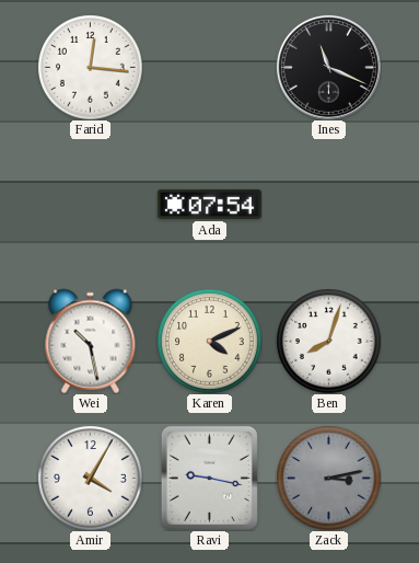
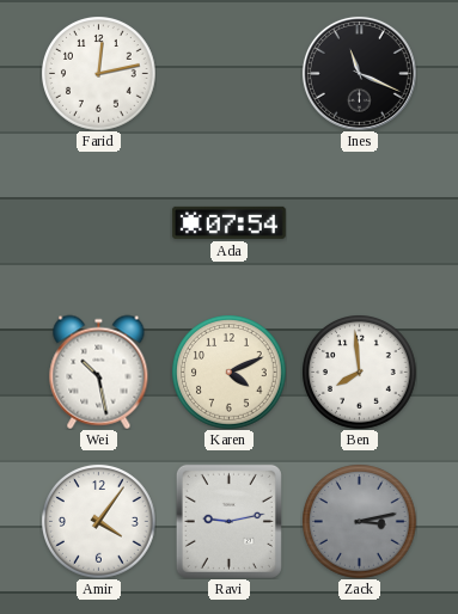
Farid: 12:16 -> 12:13 (99, 74)
Ben: 8:03 -> 7:59 (360, 373)
Amir: 4:05 -> 4:06 (99, 522)
Ravi: 9:17 -> 9:13 (228, 521)
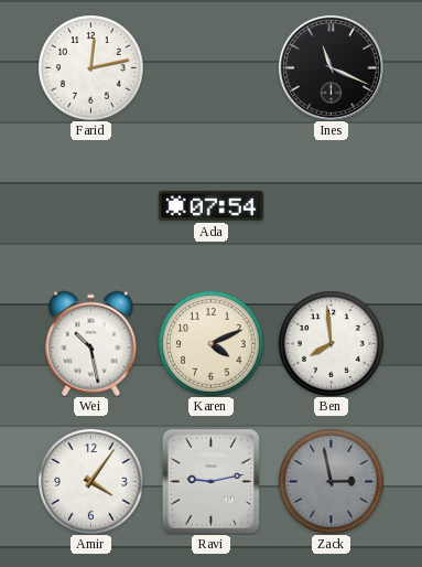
Zack: 3:13 -> 2:58 (332, 482)
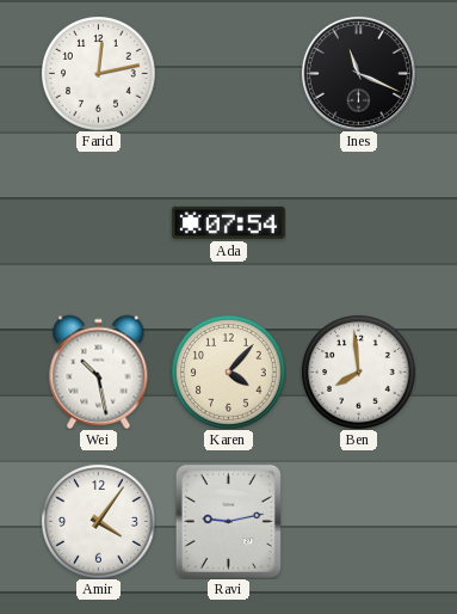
Karen: 4:11 -> 4:07 (229, 373)
Zack: 2:58 -> none (332, 482)
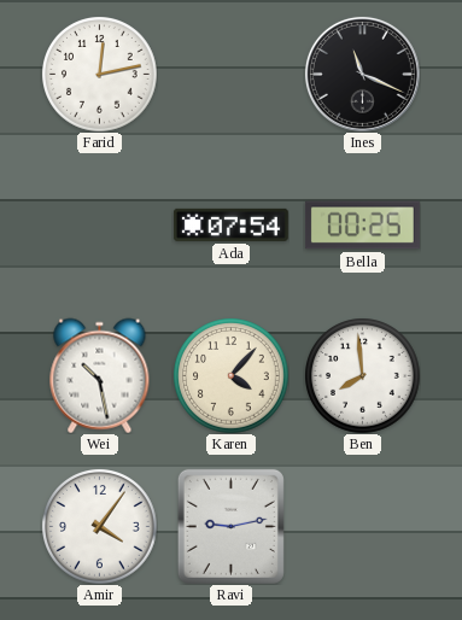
Bella: none -> 00:25 (362, 226)
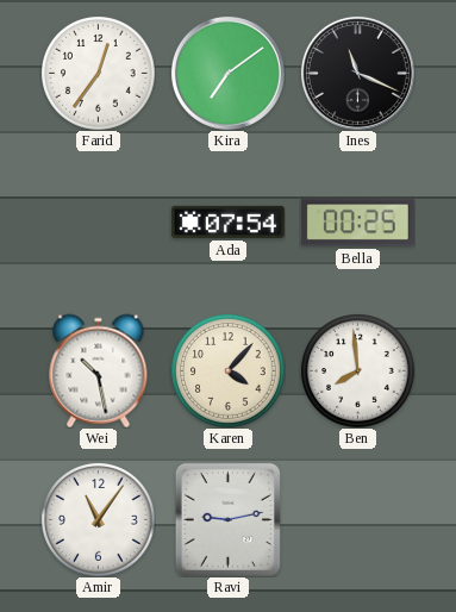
Farid: 12:13 -> 12:36 (99, 74)
Kira: none -> 7:09 (227, 73)
Amir: 4:06 -> 11:06 (99, 520)
